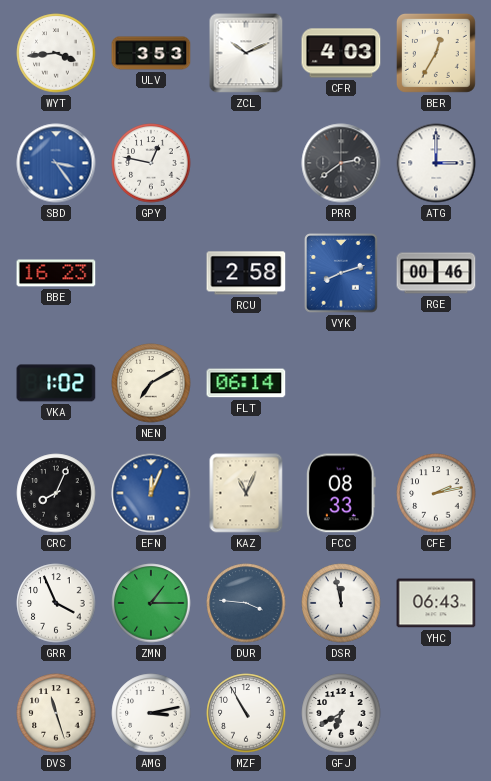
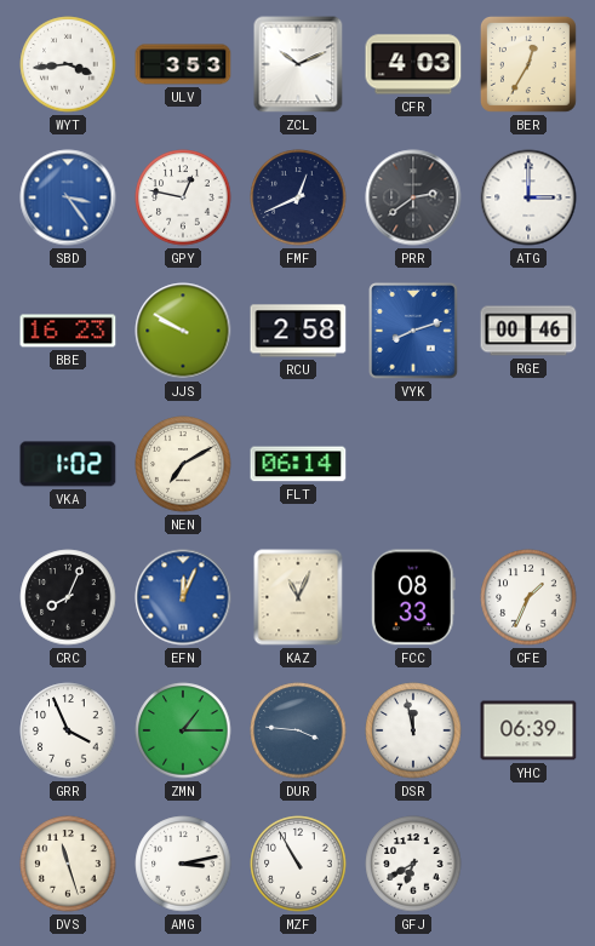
FMF: none -> 12:41 (298, 197)
JJS: none -> 9:50 (183, 331)
CFE: 2:13 -> 1:34 (528, 597)
YHC: 06:43 -> 06:39 (528, 730)
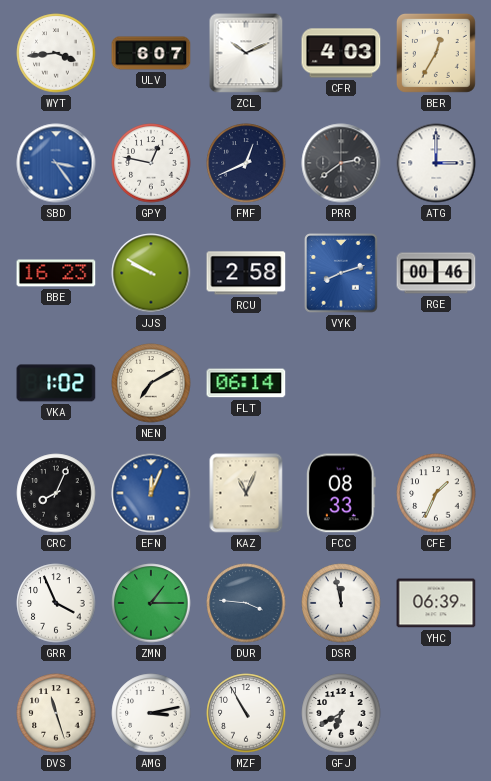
ULV: 3:53 -> 6:07 (151, 53)
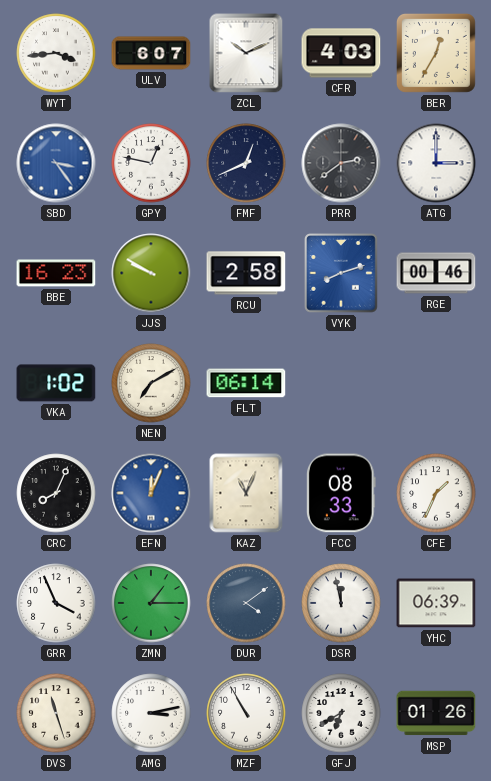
DUR: 3:46 -> 4:09 (246, 603)
MSP: none -> 01:26 (436, 713)
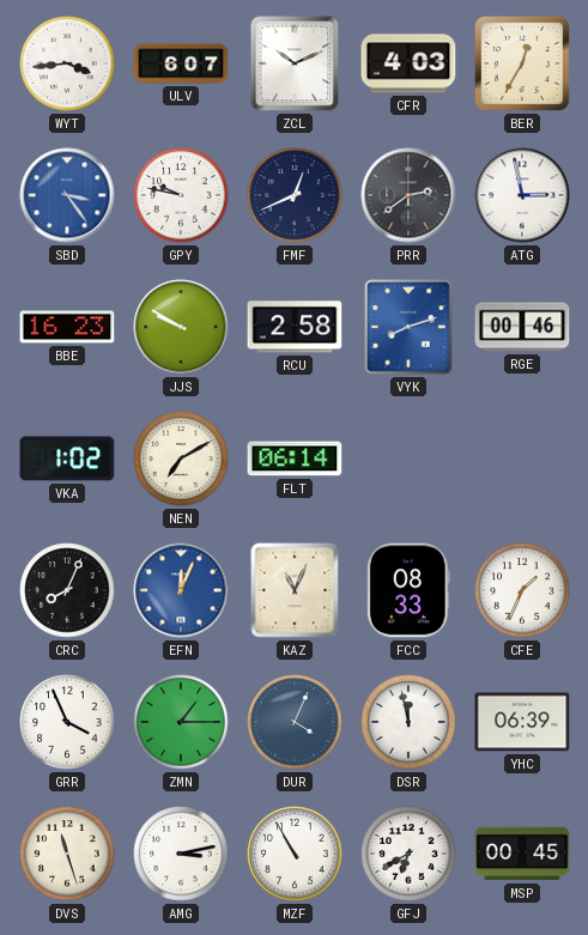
GPY: 12:47 -> 9:47 (181, 195)
ATG: 3:00 -> 2:58 (522, 195)
DUR: 4:09 -> 4:04 (295, 722)
MSP: 01:26 -> 00:45 (522, 854)
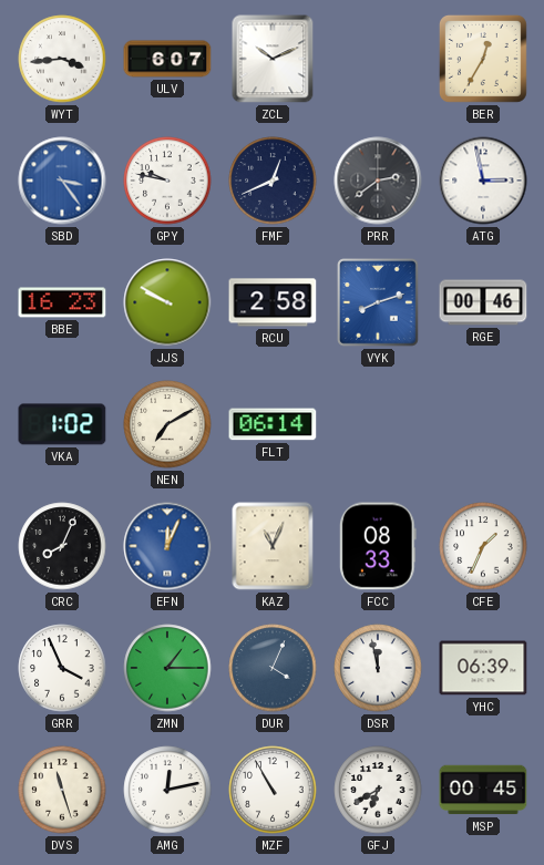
CFR: 4:03 -> none (408, 63)
AMG: 3:13 -> 12:13 (167, 790)
